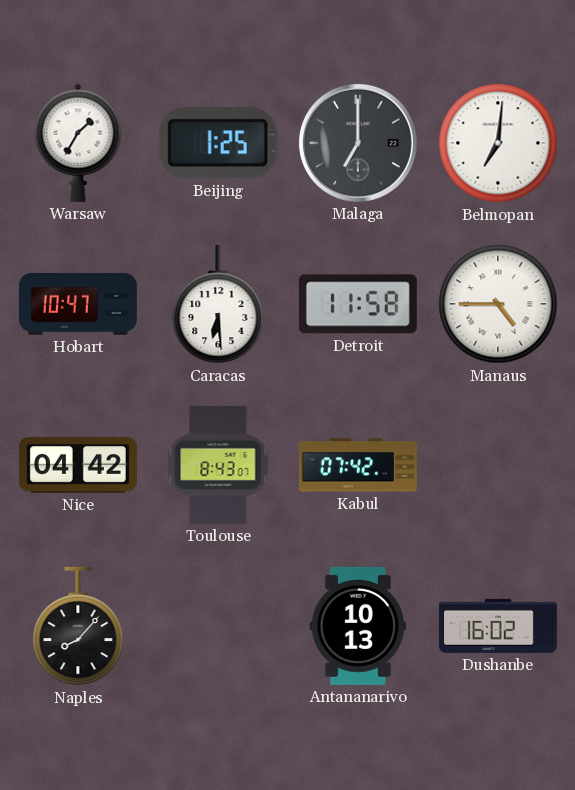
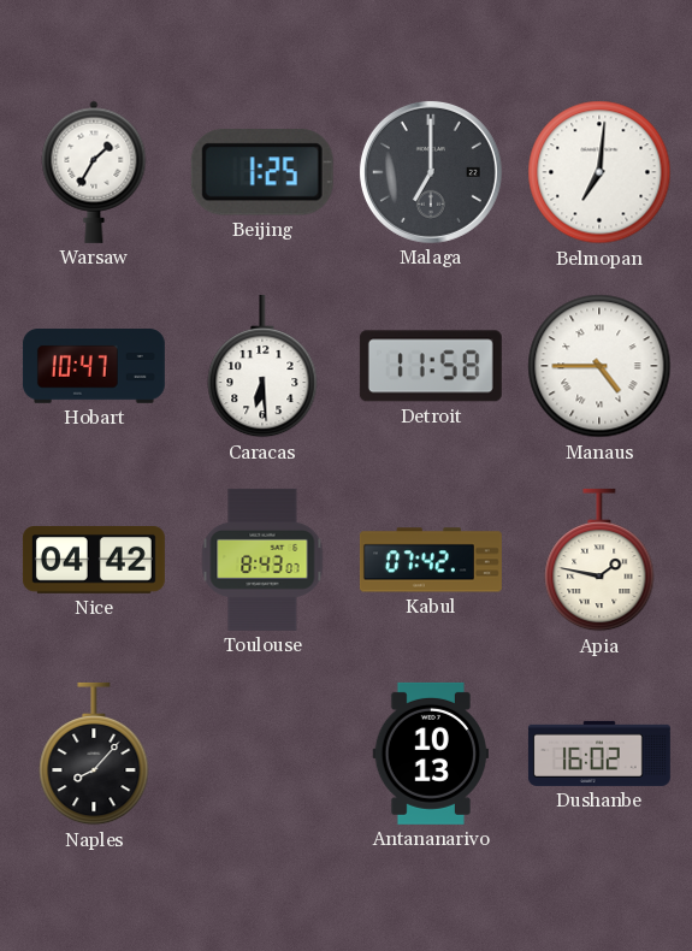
Apia: none -> 1:47 (599, 560)
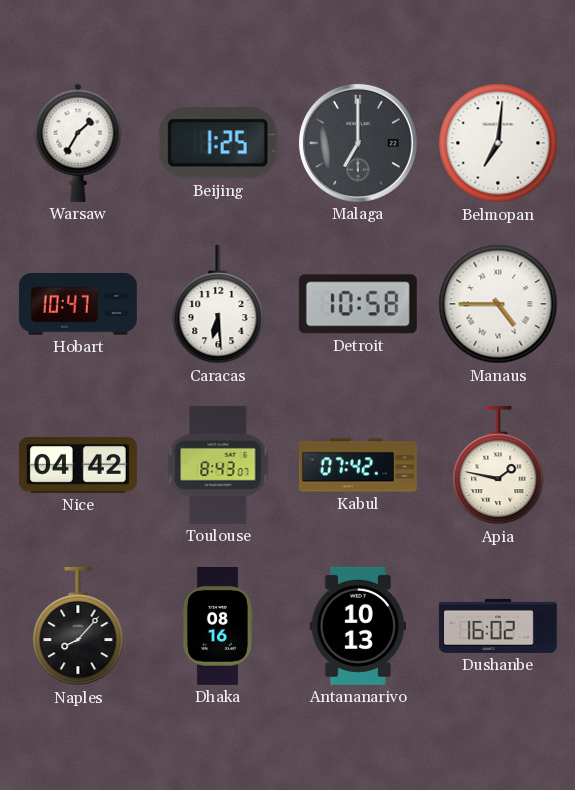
Detroit: 11:58 -> 10:58 (358, 304)
Dhaka: none -> 08:16 (217, 626)
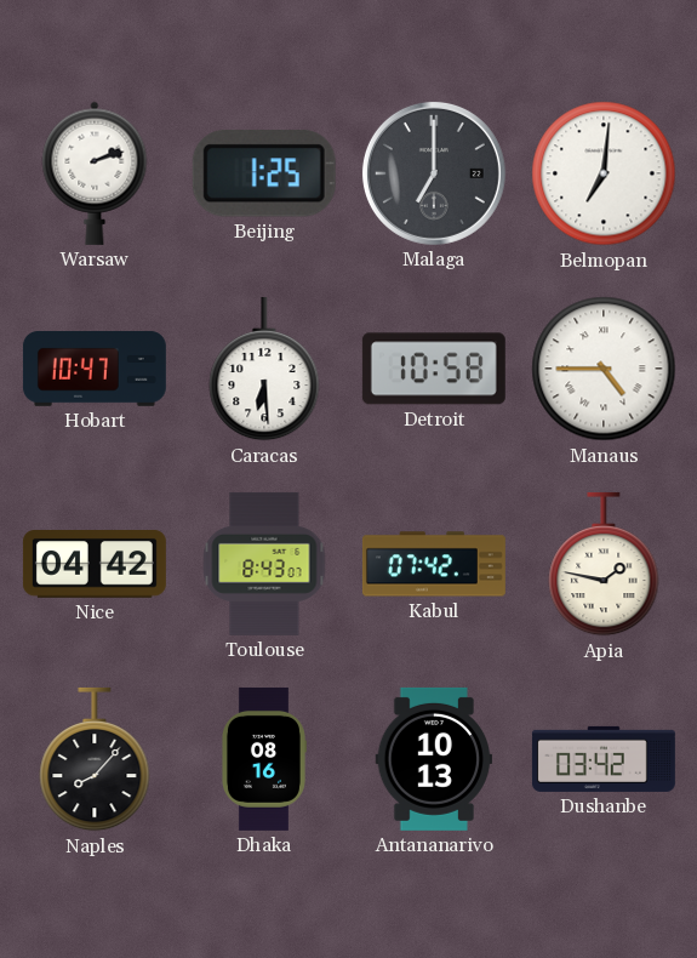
Warsaw: 1:35 -> 2:12 (95, 173)
Dushanbe: 16:02 -> 03:42 (604, 759)
